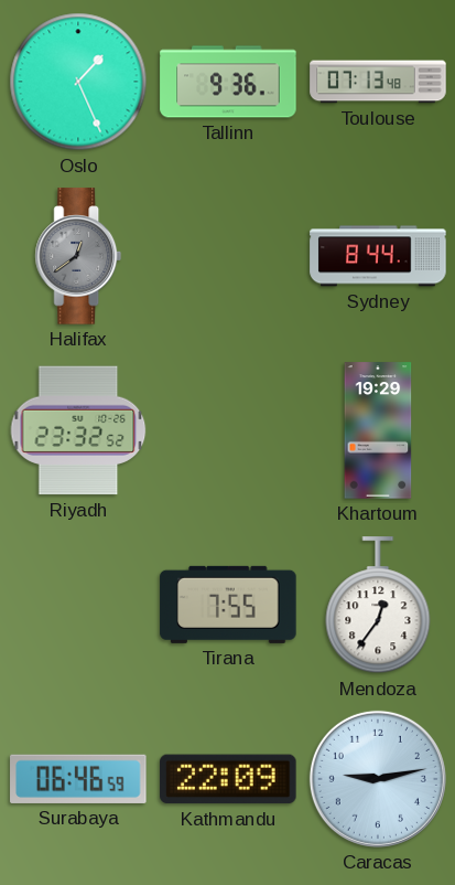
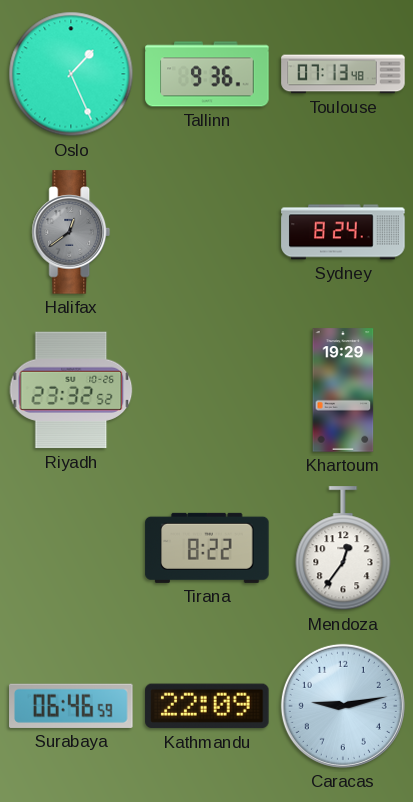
Sydney: 8:44 -> 8:24 (343, 232)
Tirana: 7:55 -> 8:22 (207, 548)
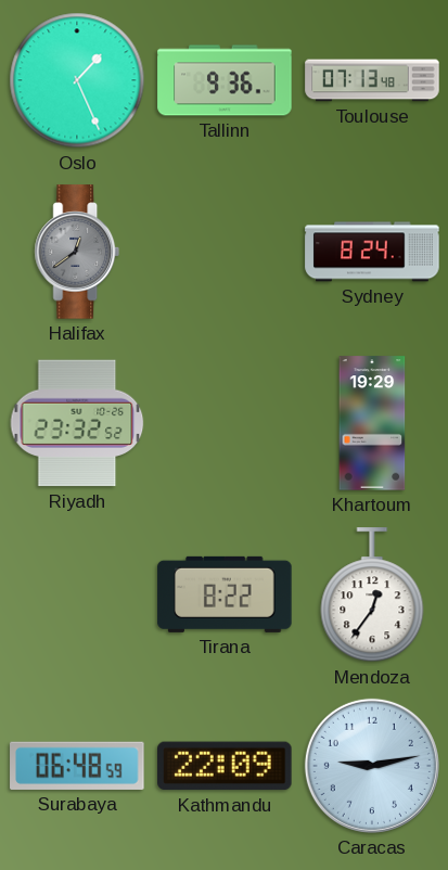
Surabaya: 06:46 -> 06:48 (77, 766)
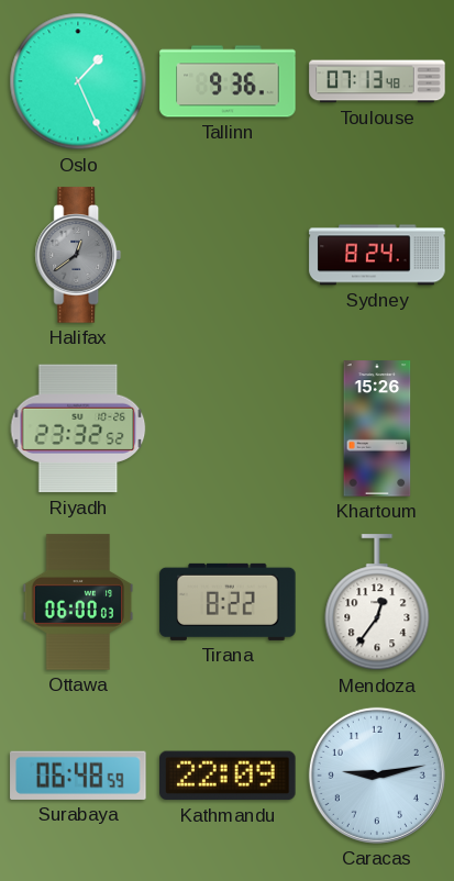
Khartoum: 19:29 -> 15:26 (377, 428)
Ottawa: none -> 06:00 (78, 602)
